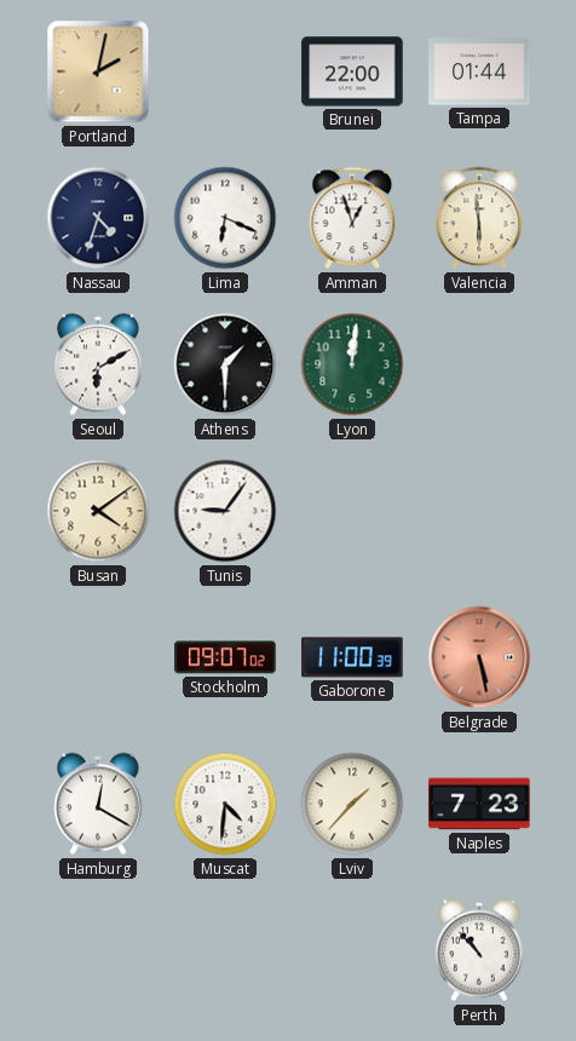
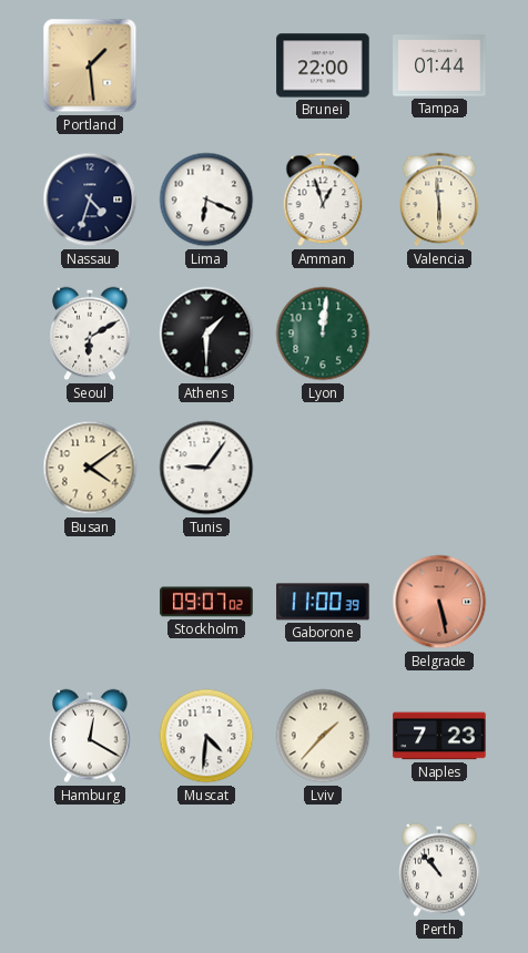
Portland: 2:02 -> 1:29 (90, 65)
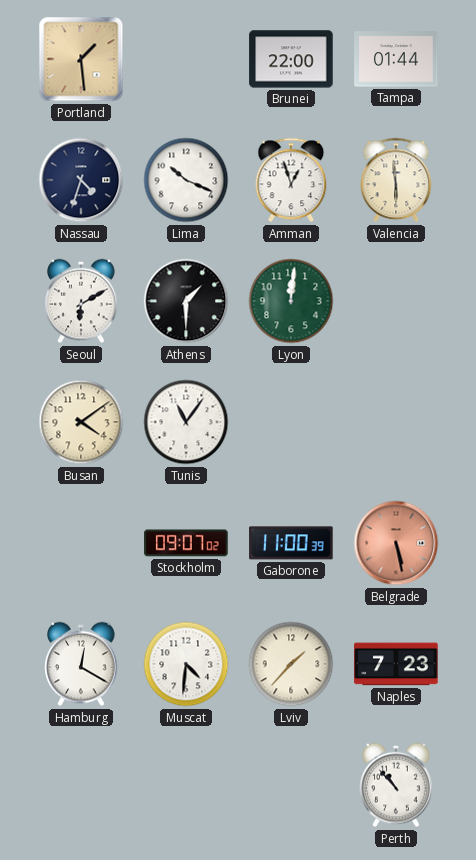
Lima: 6:19 -> 10:19 (186, 180)
Tunis: 9:06 -> 11:06 (186, 422)
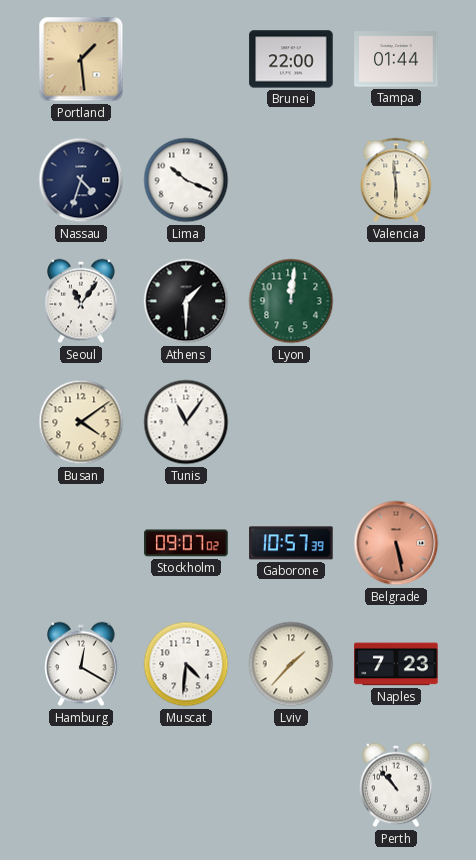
Amman: 12:57 -> none (291, 180)
Seoul: 6:10 -> 11:06 (81, 301)
Gaborone: 11:00 -> 10:57 (291, 543)
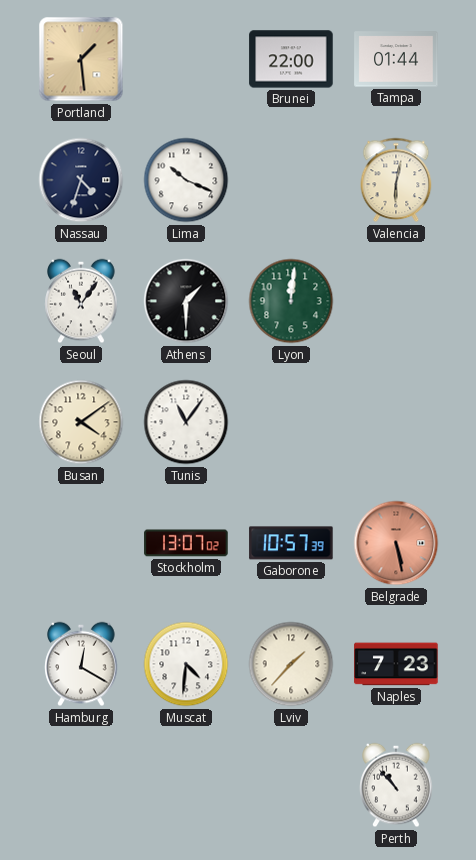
Valencia: 5:59 -> 6:02 (396, 180)
Stockholm: 09:07 -> 13:07 (186, 543)
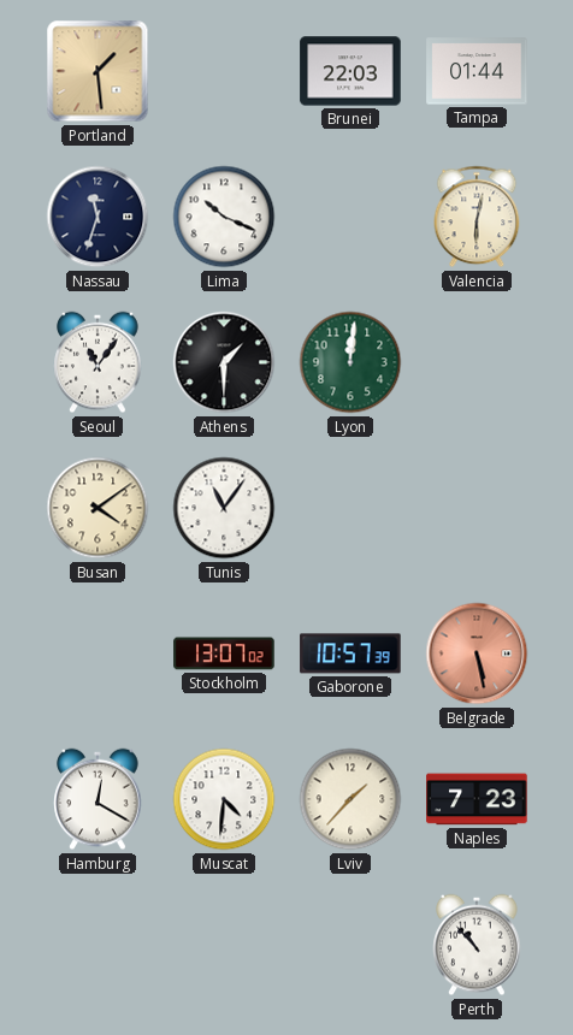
Brunei: 22:00 -> 22:03 (350, 71)
Nassau: 4:33 -> 11:33 (98, 217)
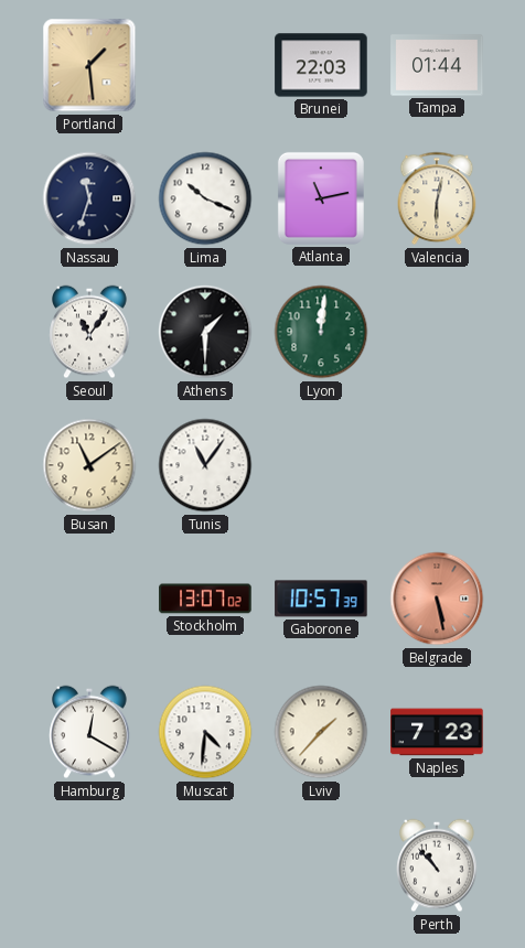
Atlanta: none -> 11:13 (321, 198)
Busan: 4:09 -> 11:09 (89, 465)
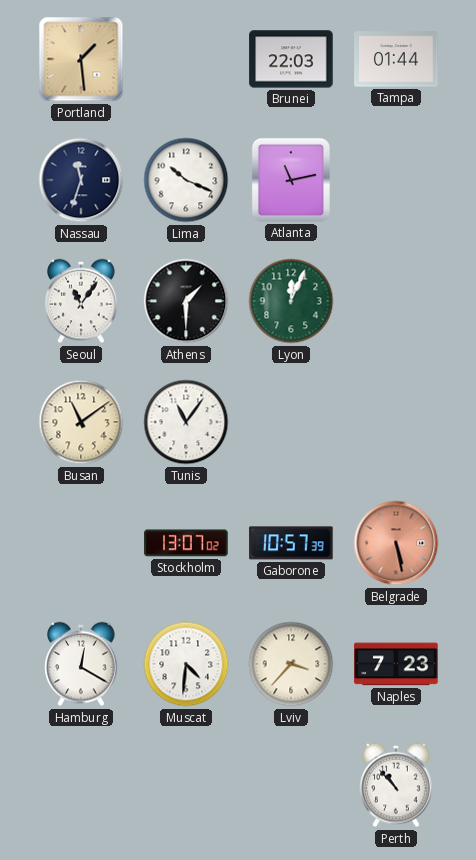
Valencia: 6:02 -> none (437, 198)
Lyon: 12:01 -> 12:04 (291, 301)
Lviv: 1:37 -> 3:37 (291, 664)
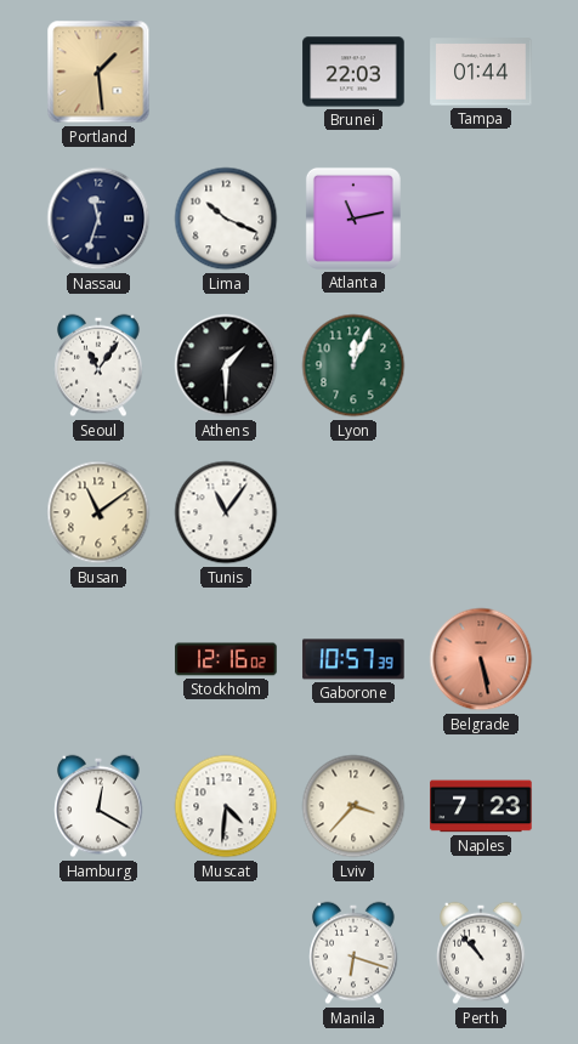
Stockholm: 13:07 -> 12:16 (226, 659)
Manila: none -> 6:18 (353, 953)
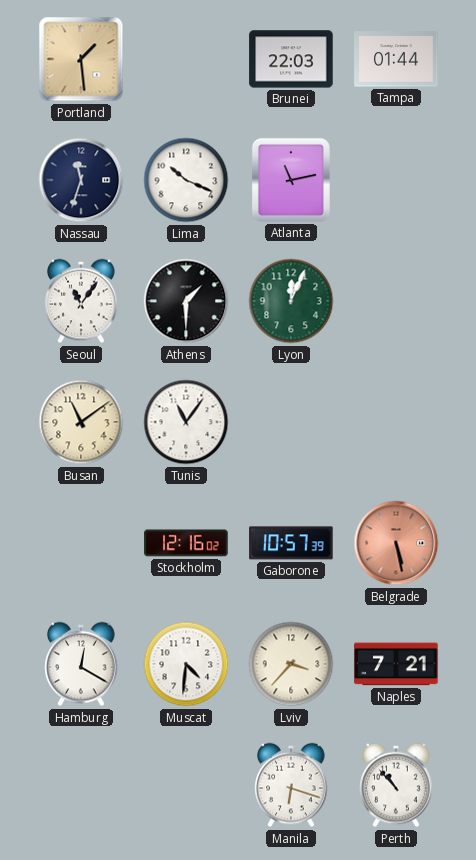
Naples: 7:23 -> 7:21 (396, 664)
